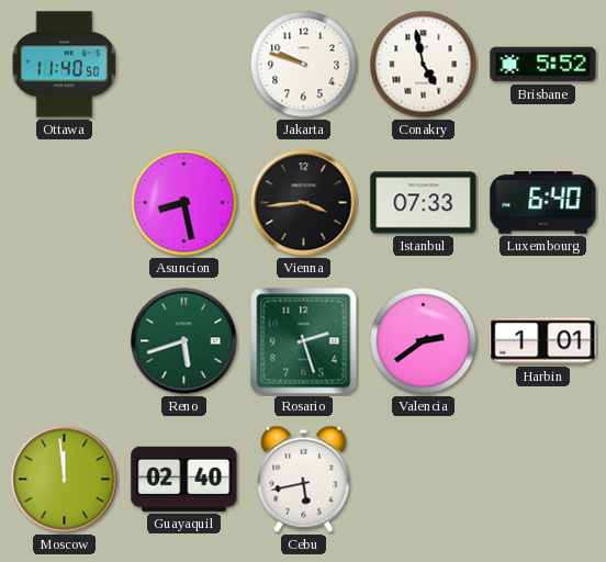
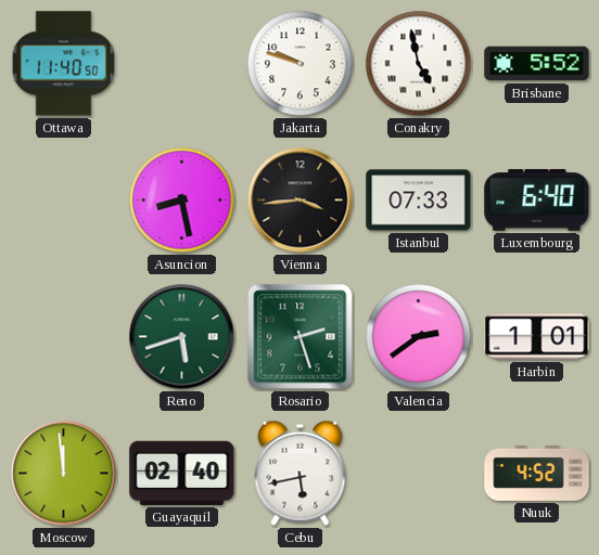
Nuuk: none -> 4:52 (537, 473)
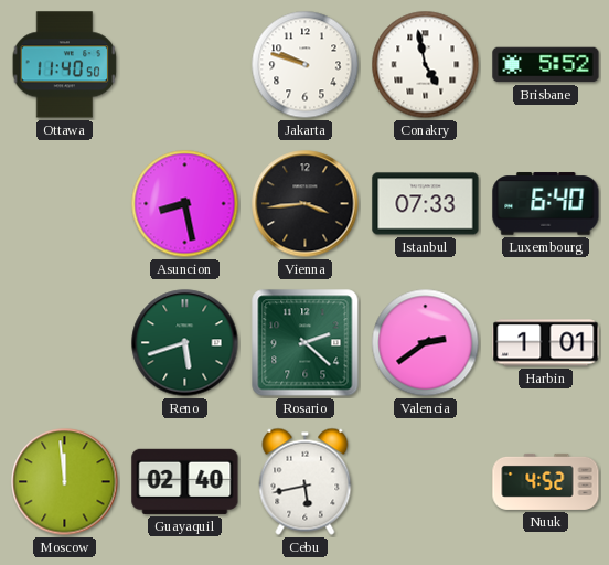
Rosario: 2:27 -> 2:22 (306, 343)
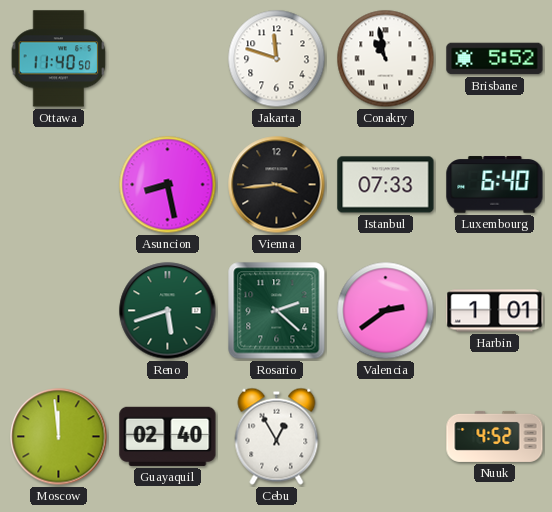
Jakarta: 9:48 -> 11:48 (277, 59)
Conakry: 4:58 -> 10:58 (386, 59)
Cebu: 5:43 -> 12:55 (277, 436)
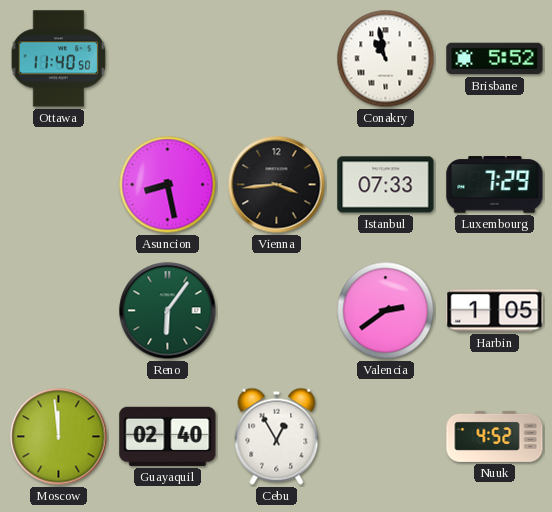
Jakarta: 11:48 -> none (277, 59)
Luxembourg: 6:40 -> 7:29 (495, 185)
Reno: 5:42 -> 6:06 (168, 311)
Rosario: 2:22 -> none (277, 311)
Harbin: 1:01 -> 1:05 (495, 311)
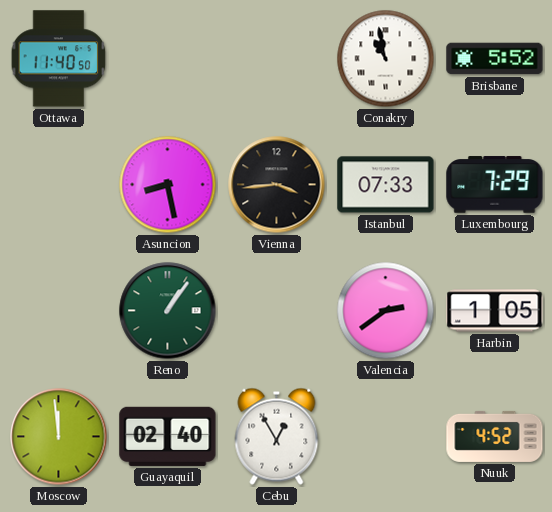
Reno: 6:06 -> 1:06 (168, 311)
